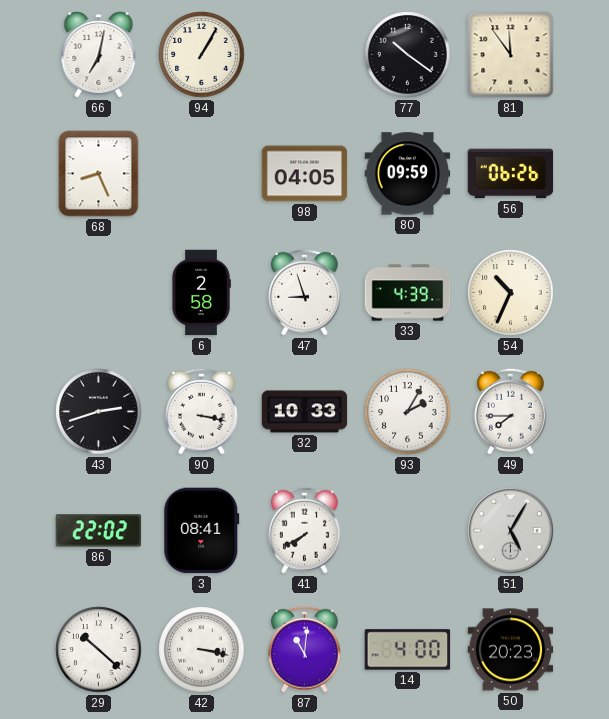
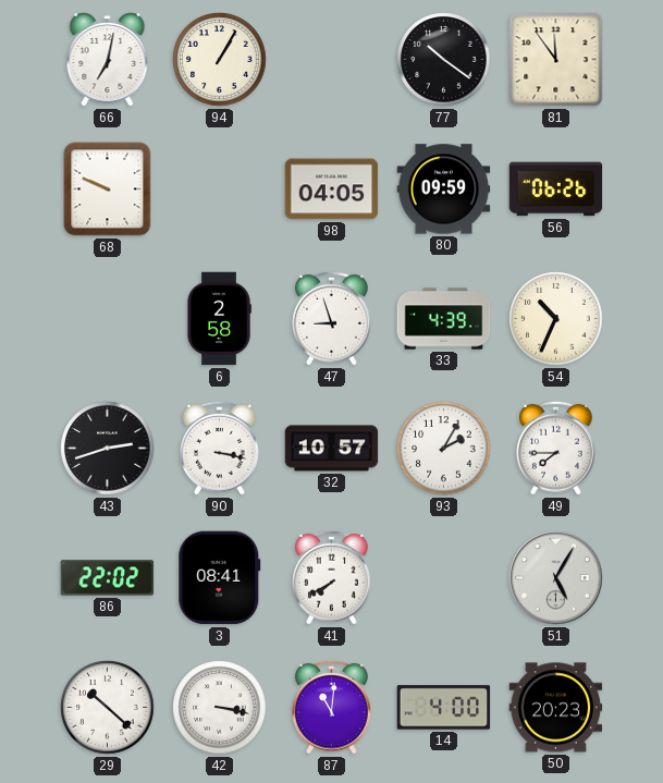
68: 8:26 -> 9:49 (108, 189)
32: 10:33 -> 10:57 (332, 449)
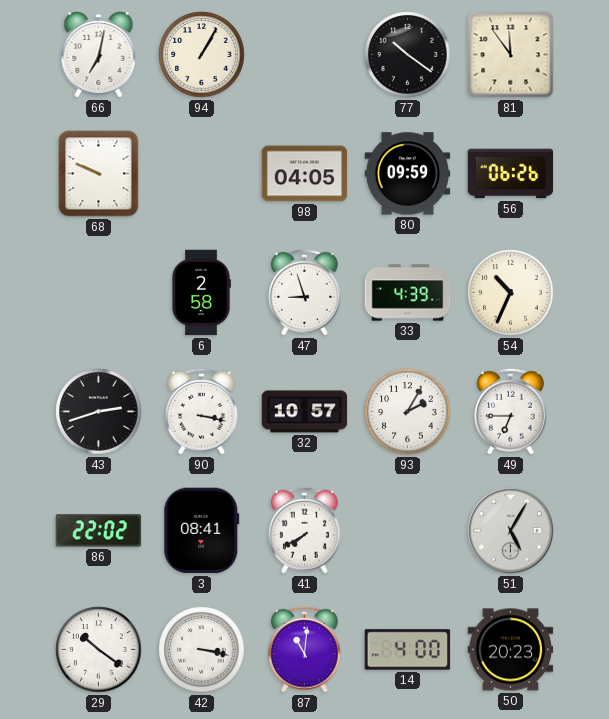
49: 7:45 -> 6:45 (511, 411)
29: 10:22 -> 10:21 (99, 650)
